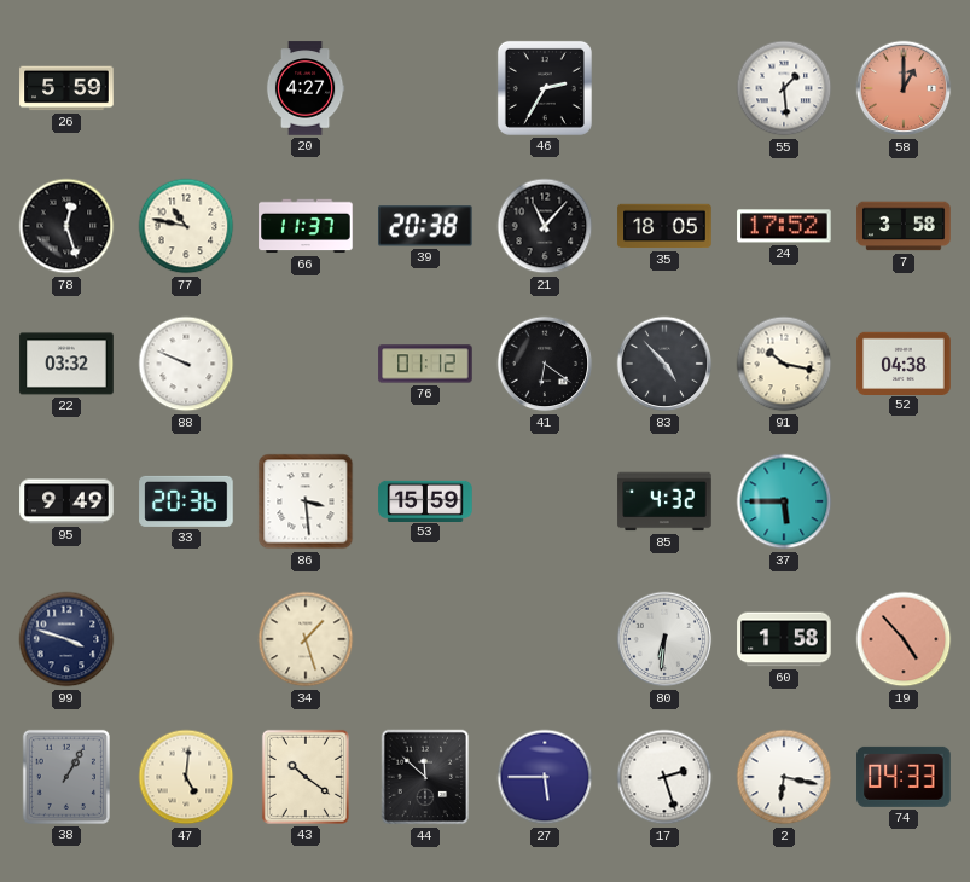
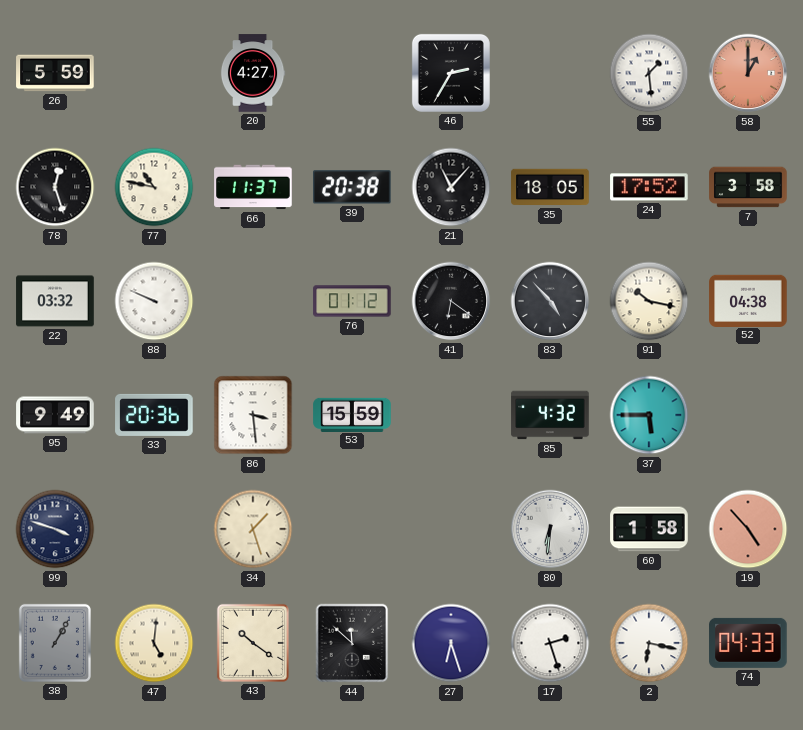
27: 5:45 -> 6:27 (451, 643)
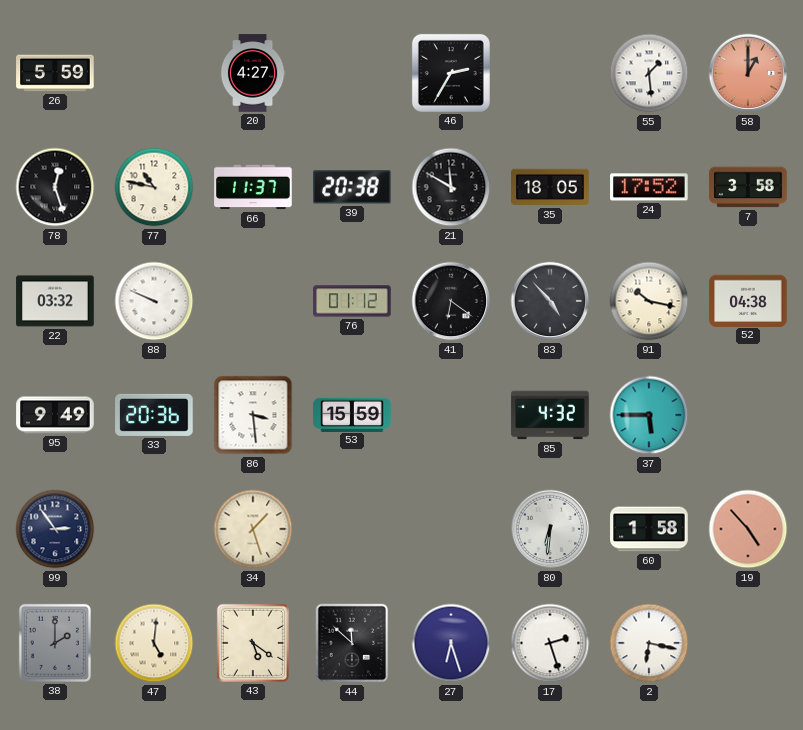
21: 11:07 -> 11:50 (451, 187)
99: 3:48 -> 2:54 (55, 529)
38: 1:05 -> 2:00 (55, 643)
43: 10:21 -> 5:21 (253, 643)
74: 04:33 -> none (748, 643)
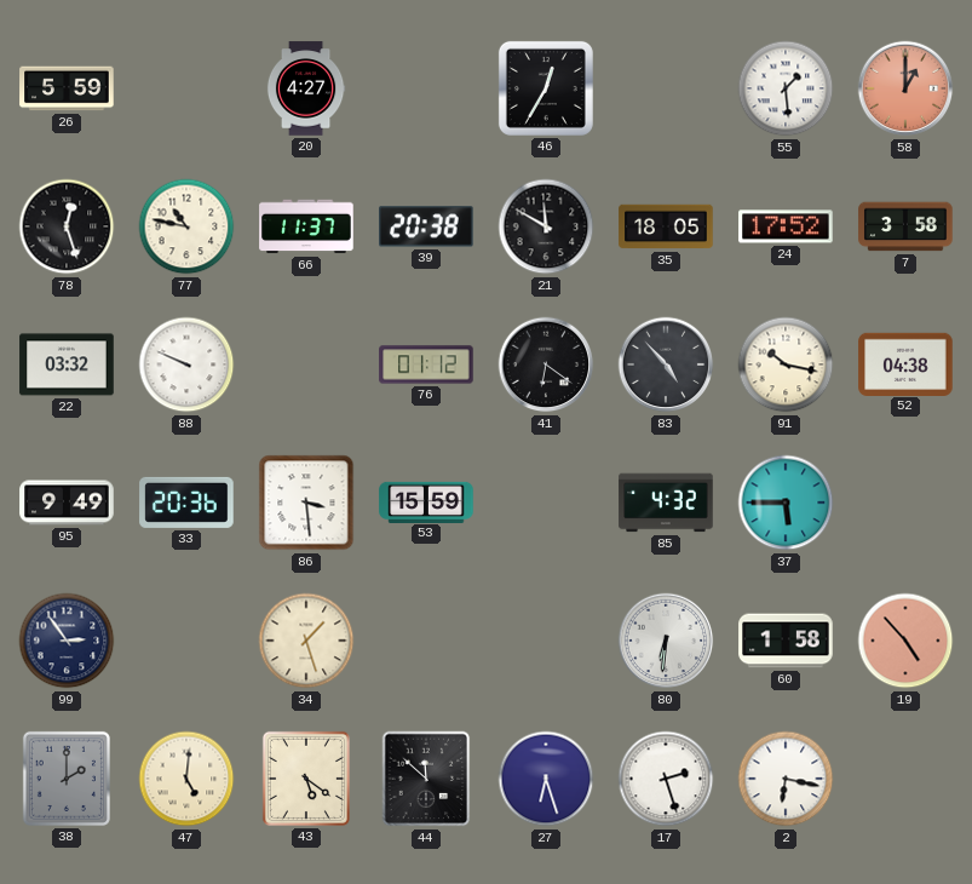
46: 2:35 -> 12:35 (546, 88)
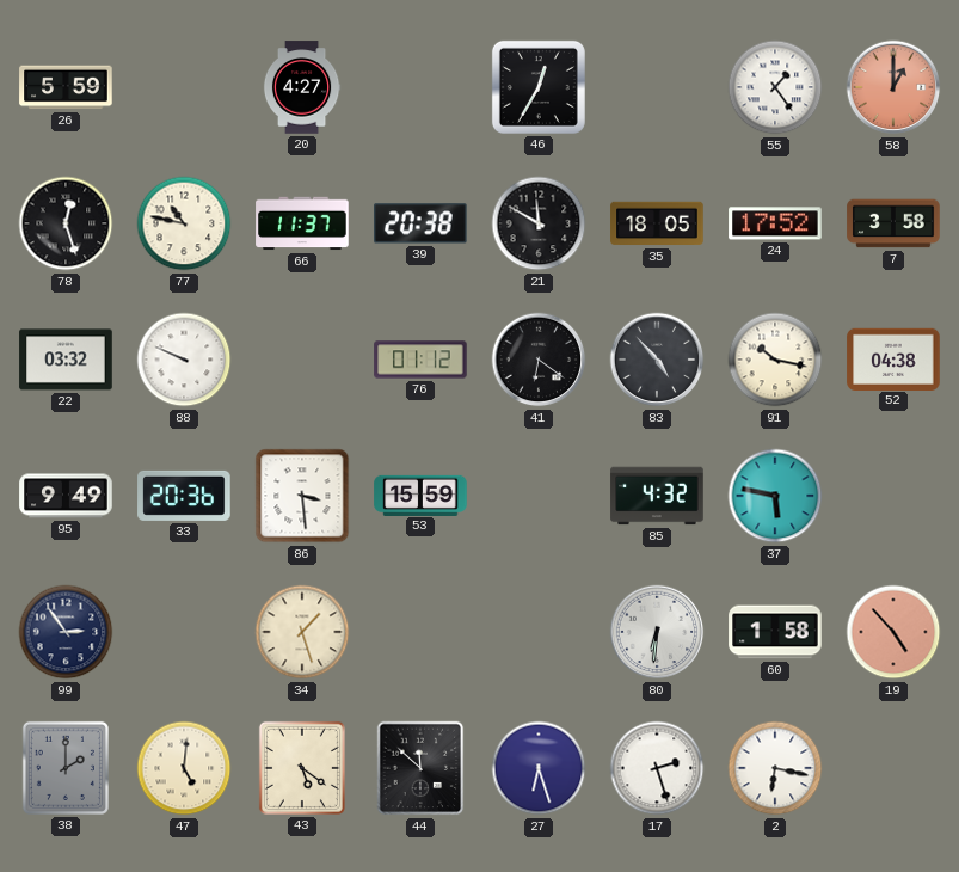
55: 1:29 -> 1:24 (775, 87)
37: 5:45 -> 5:47 (775, 496)
